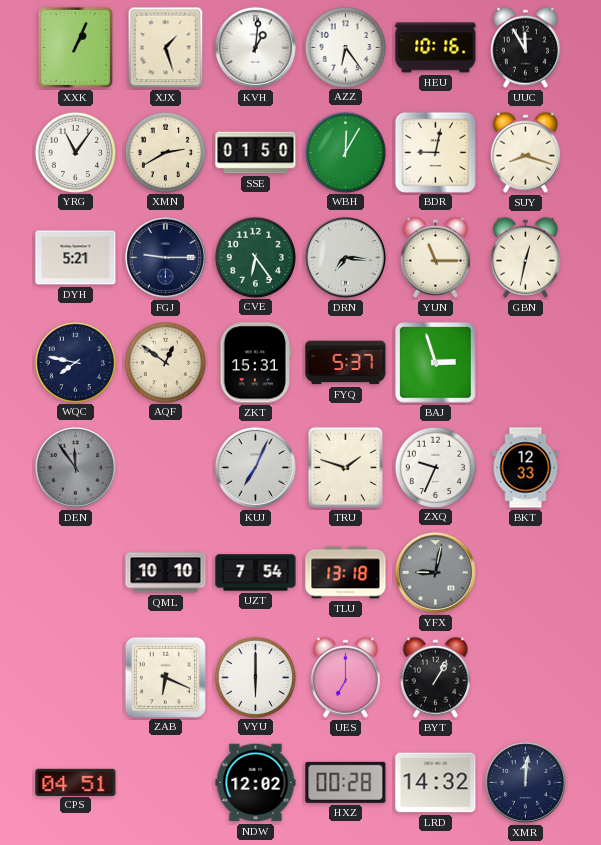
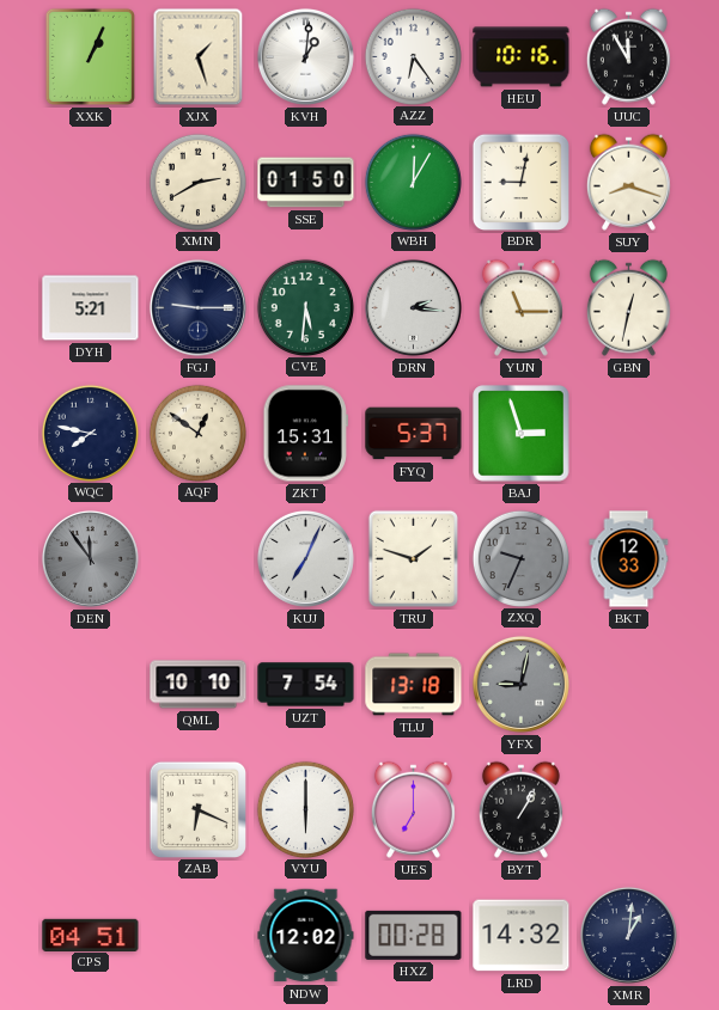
YRG: 11:06 -> none (75, 152)
CVE: 6:24 -> 5:31 (305, 307)
DRN: 7:16 -> 2:16 (413, 307)
ZXQ dial: white -> grey (520, 558)
XMR: 12:01 -> 1:01 (628, 935)
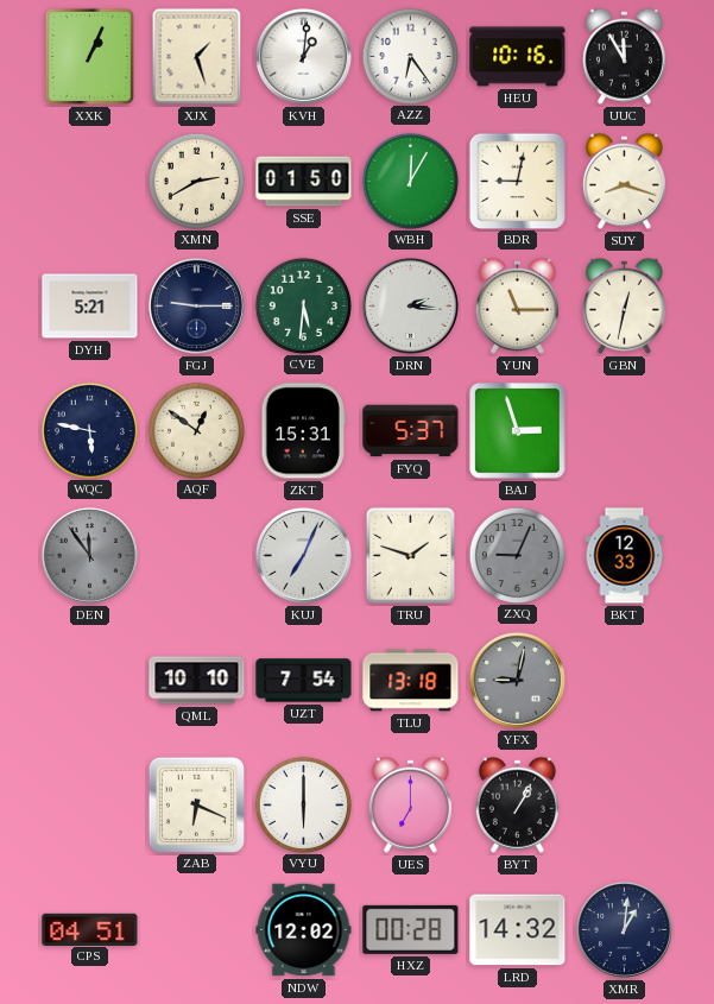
WQC: 7:47 -> 5:47 (89, 430)
ZXQ: 9:34 -> 9:04 (517, 555)
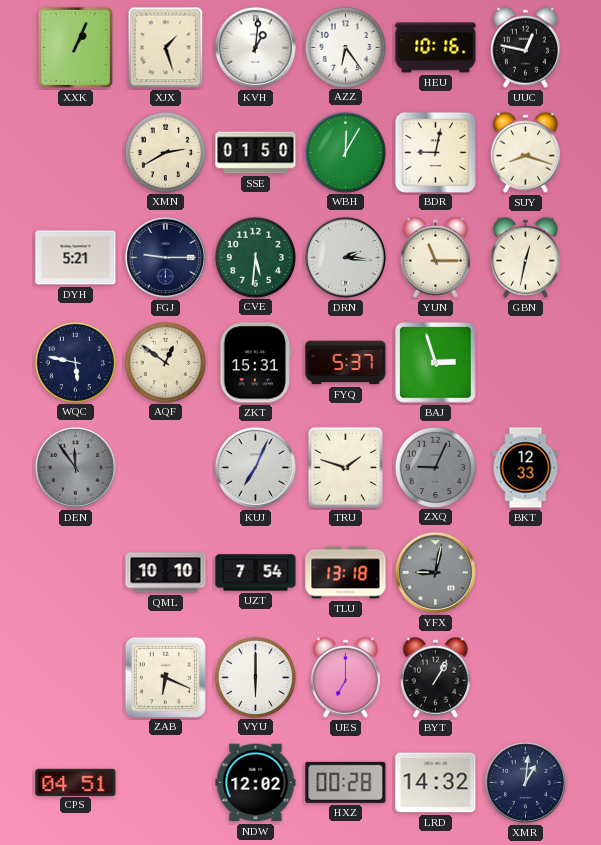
UUC: 11:55 -> 12:47 (525, 47)
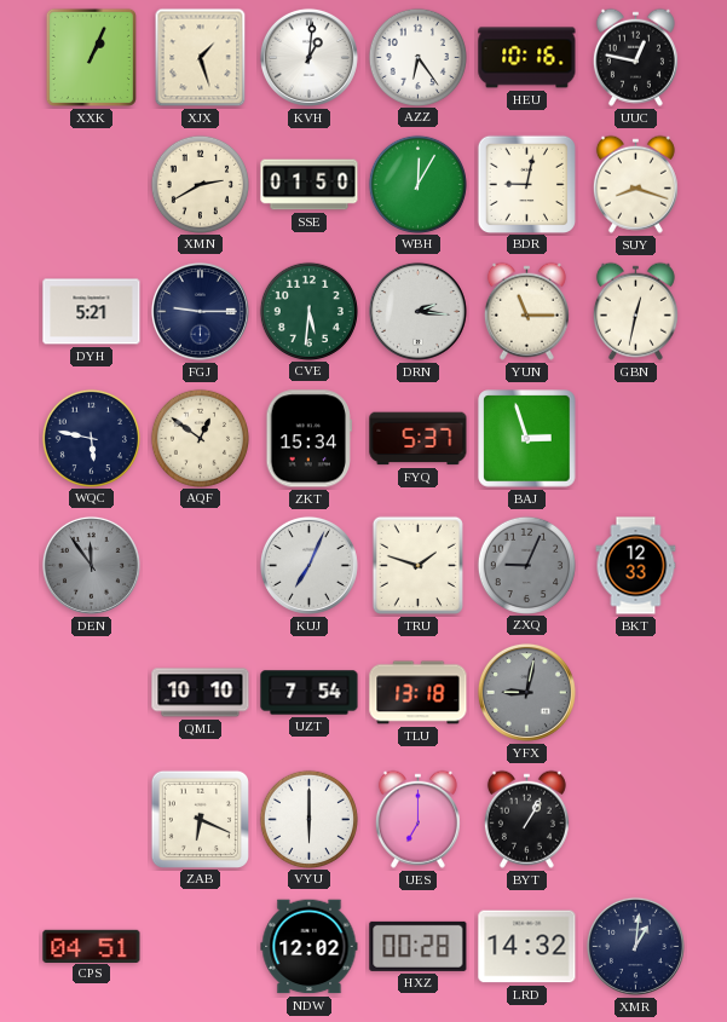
ZKT: 15:31 -> 15:34 (308, 439)
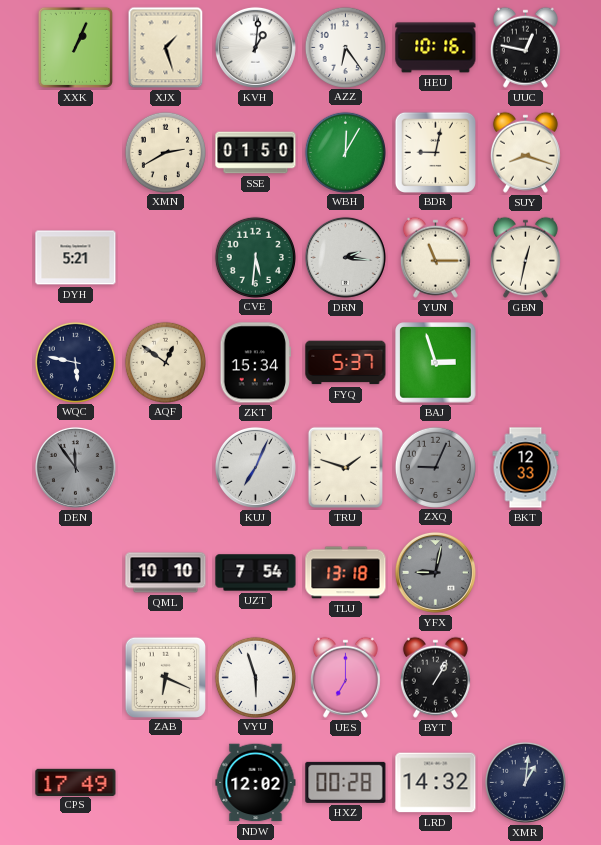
FGJ: 9:15 -> none (200, 311)
VYU: 6:00 -> 5:57 (255, 677)
CPS: 04:51 -> 17:49 (76, 782)
